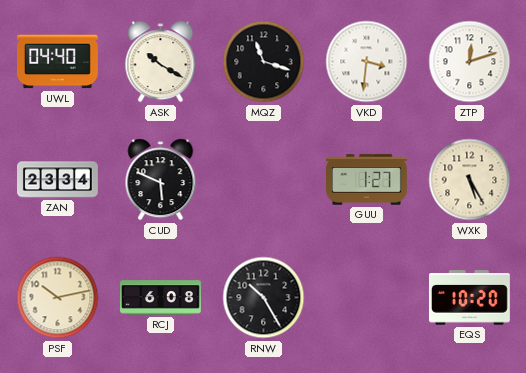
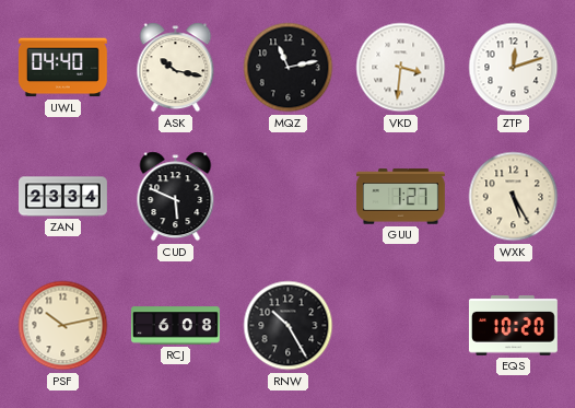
ASK: 10:20 -> 10:17 (176, 68)
MQZ: 11:18 -> 11:13 (289, 68)
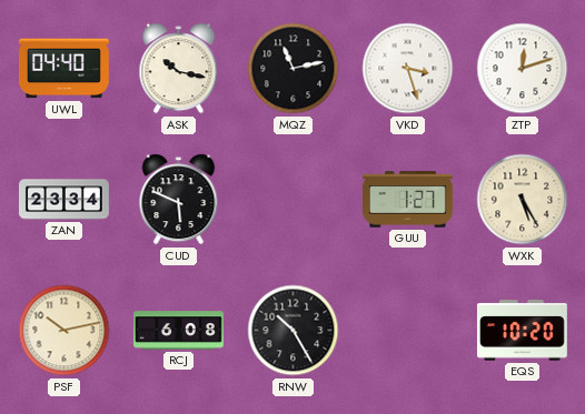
VKD: 3:31 -> 3:27 (408, 69)
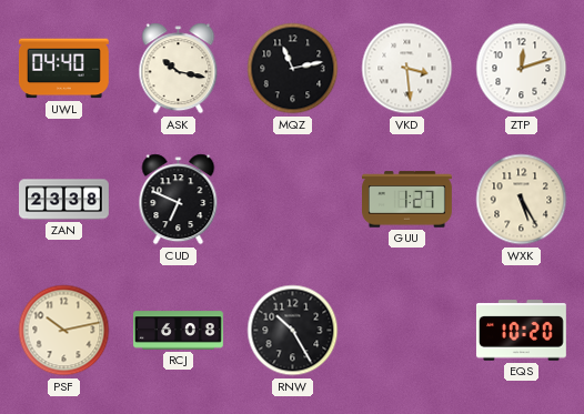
VKD: 3:27 -> 3:29 (407, 69)
ZAN: 23:34 -> 23:38 (64, 200)
CUD: 5:49 -> 6:49 (179, 200)
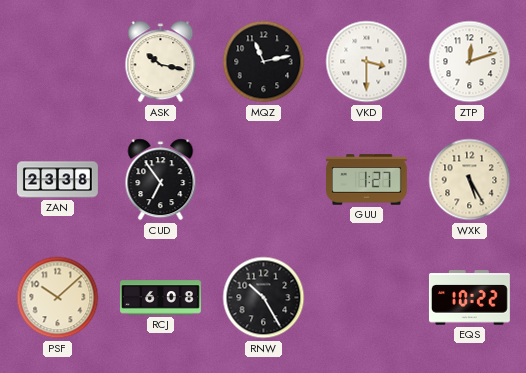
UWL: 04:40 -> none (63, 69)
VKD: 3:29 -> 3:30 (367, 62)
CUD: 6:49 -> 6:54 (161, 180)
PSF: 10:13 -> 10:08 (58, 298)
EQS: 10:20 -> 10:22 (469, 298)
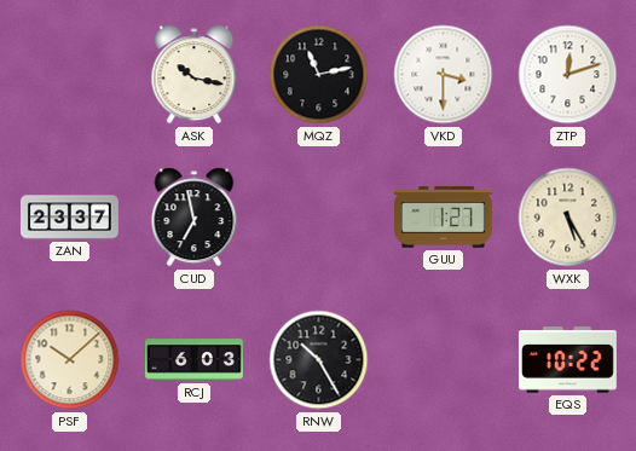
ZAN: 23:38 -> 23:37 (70, 218)
CUD: 6:54 -> 6:58 (195, 218)
RCJ: 6:08 -> 6:03 (195, 360)
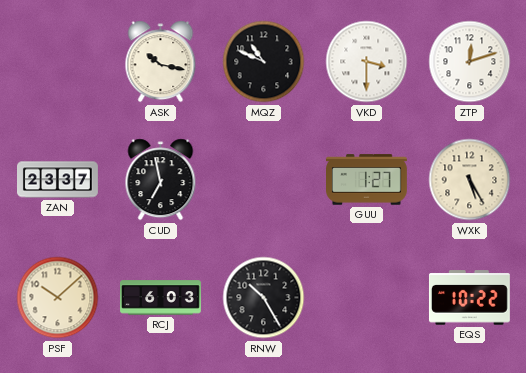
MQZ: 11:13 -> 10:49 (264, 62)
